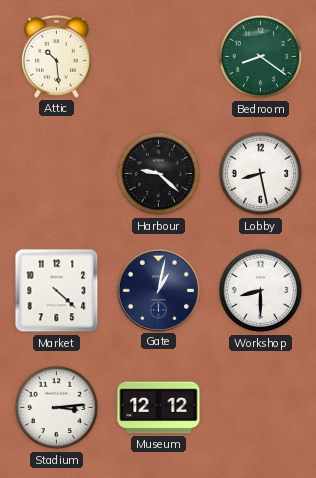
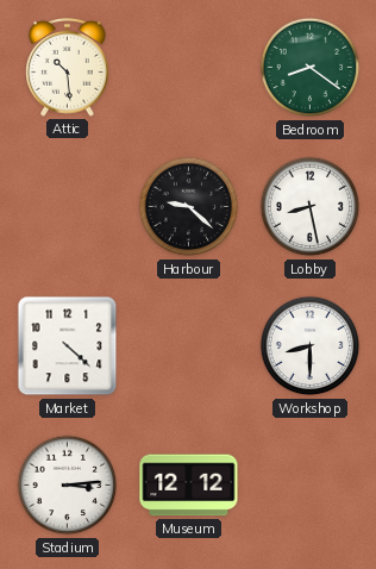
Gate: 1:02 -> none (158, 290)
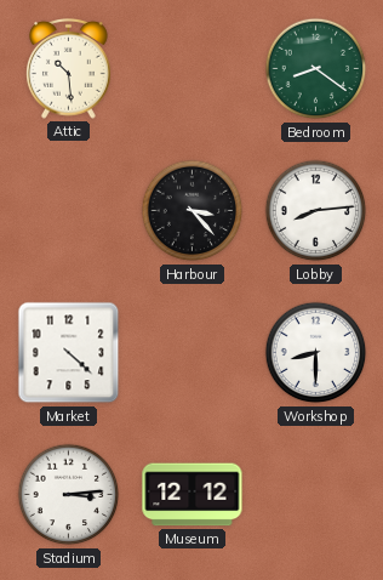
Harbour: 9:22 -> 3:23 (193, 211)
Lobby: 8:28 -> 8:14 (316, 211)
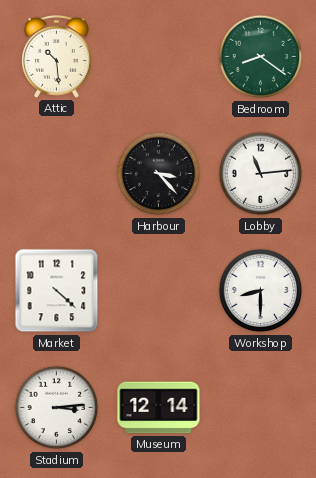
Lobby: 8:14 -> 11:14 (261, 174)
Museum: 12:12 -> 12:14 (159, 408)
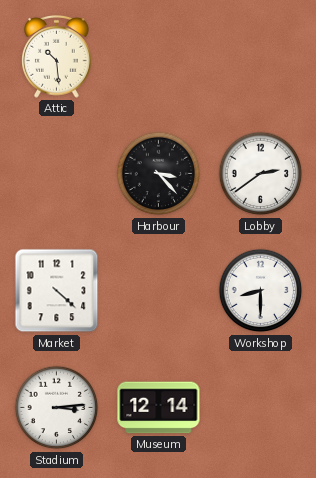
Bedroom: 8:21 -> none (261, 57)
Lobby: 11:14 -> 2:39 (261, 174)
